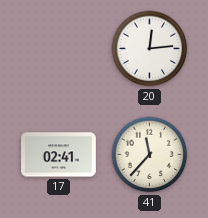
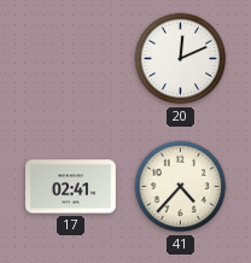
20: 12:14 -> 12:11 (181, 59)
41: 11:37 -> 4:37 (181, 187)
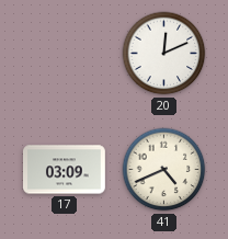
17: 02:41 -> 03:09 (65, 170)
41: 4:37 -> 4:41 (164, 170)
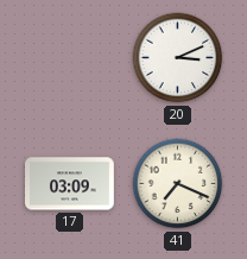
20: 12:11 -> 3:11 (178, 58)
41: 4:41 -> 7:19 (178, 184)
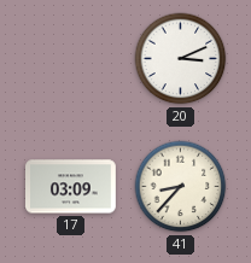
41: 7:19 -> 8:37 (181, 187)
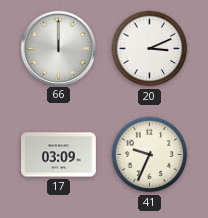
66: none -> 12:00 (58, 48)
41: 8:37 -> 9:34 (150, 155)
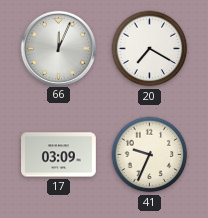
66: 12:00 -> 12:04 (58, 48)
20: 3:11 -> 7:20 (150, 49)
